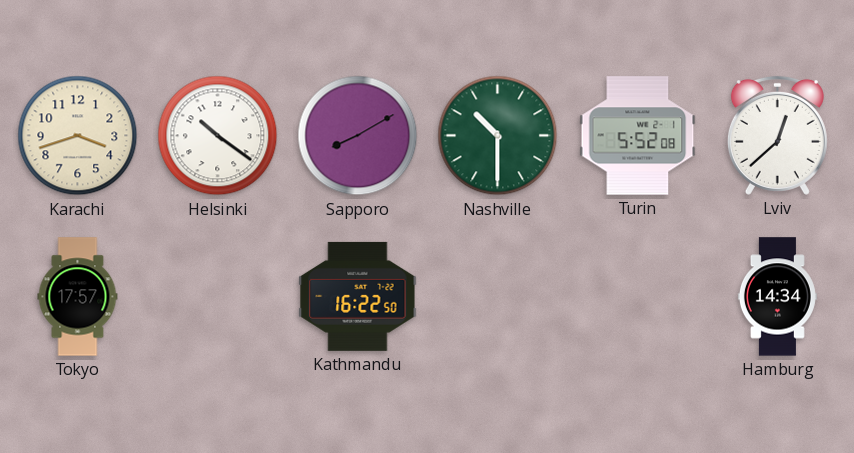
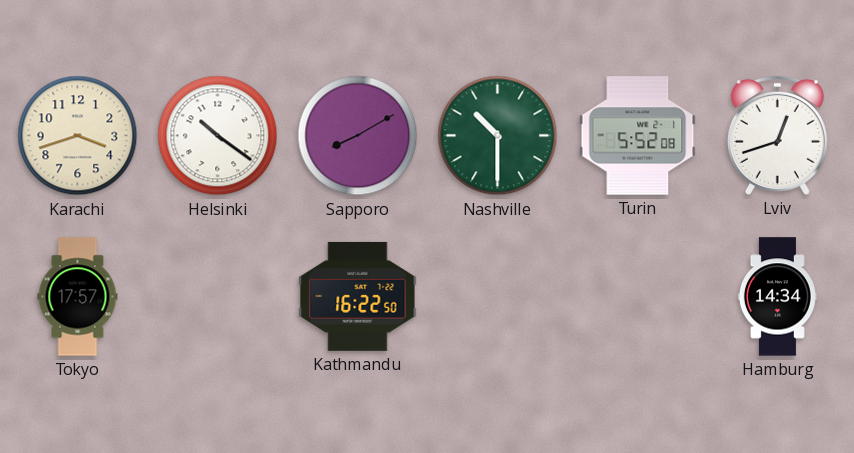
Lviv: 12:38 -> 12:42 (777, 135)
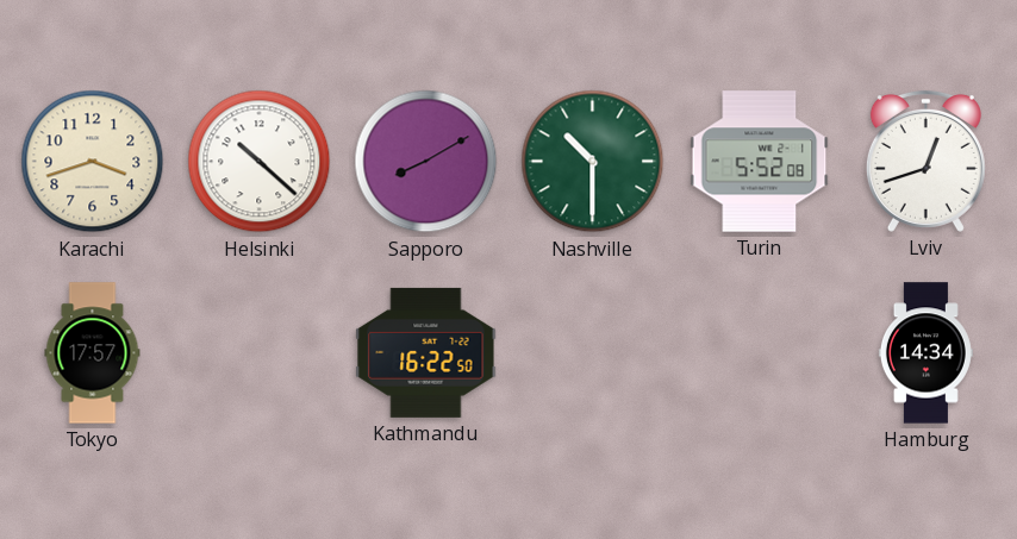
Helsinki: 10:21 -> 10:22 (260, 162)
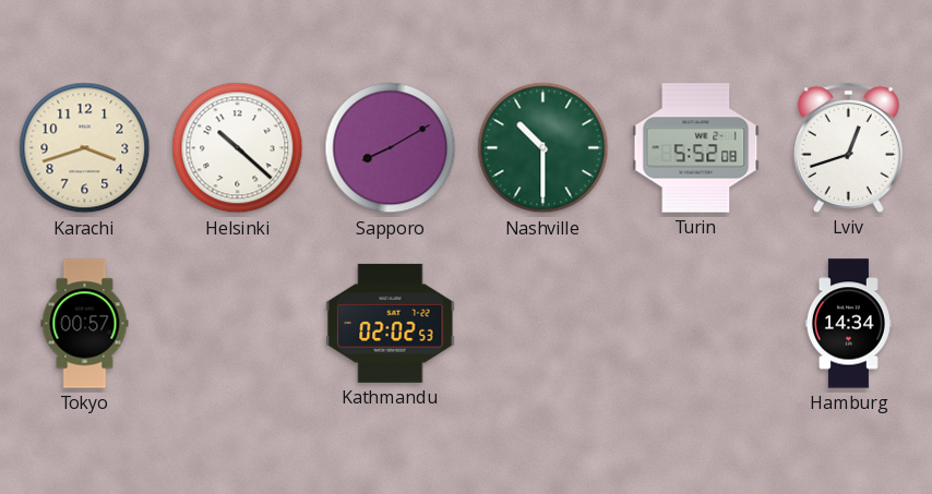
Tokyo: 17:57 -> 00:57 (85, 324)
Kathmandu: 16:22 -> 02:02 (391, 323)
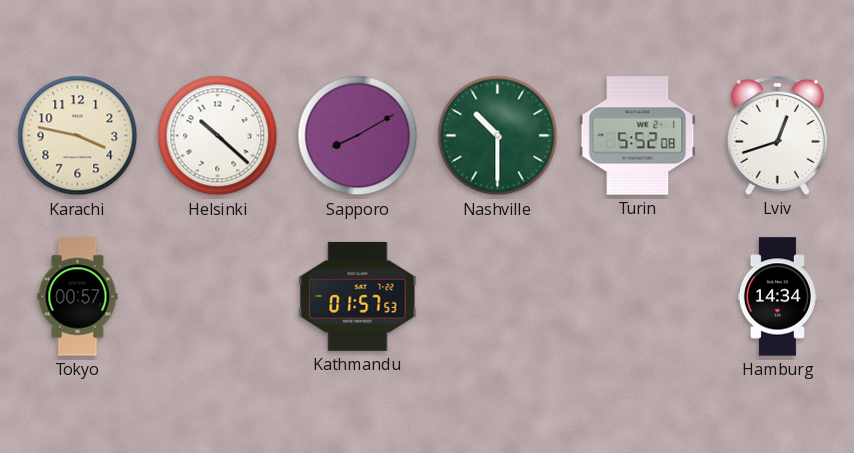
Karachi: 3:42 -> 3:47 (78, 136)
Kathmandu: 02:02 -> 01:57 (358, 296)
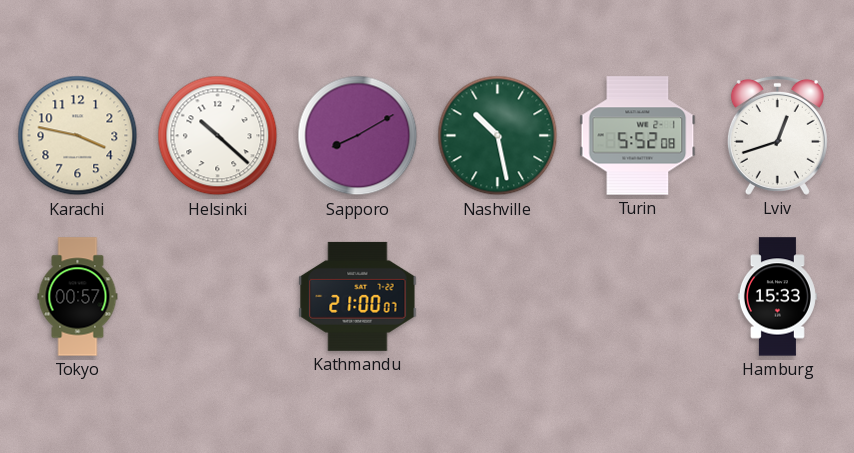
Nashville: 10:30 -> 10:28 (498, 136)
Kathmandu: 01:57 -> 21:00 (358, 296)
Hamburg: 14:34 -> 15:33 (777, 297)
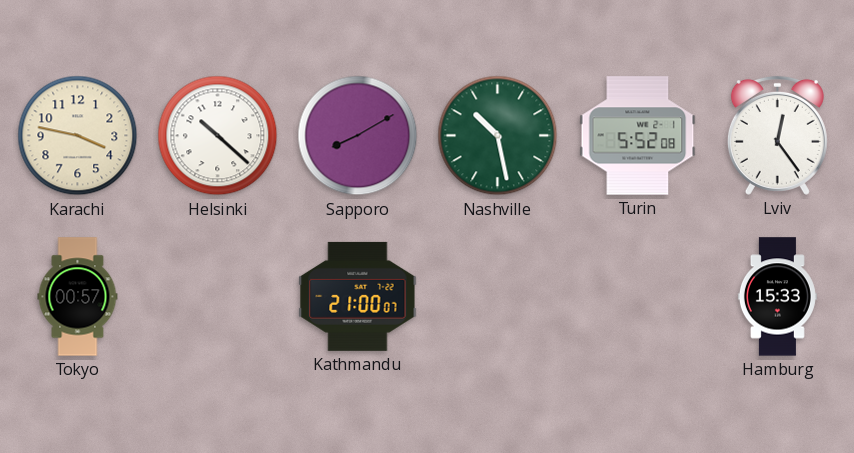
Lviv: 12:42 -> 12:24 (777, 135)
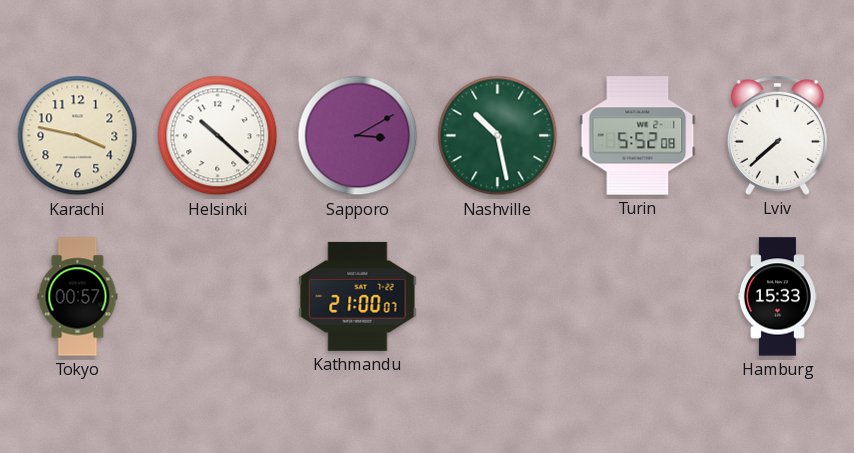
Sapporo: 8:10 -> 3:10 (358, 136)
Lviv: 12:24 -> 7:38 (777, 135)
